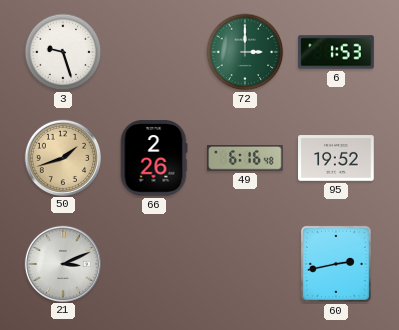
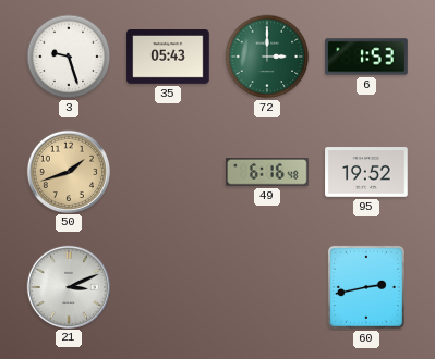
35: none -> 05:43 (168, 58)
66: 2:26 -> none (154, 158)
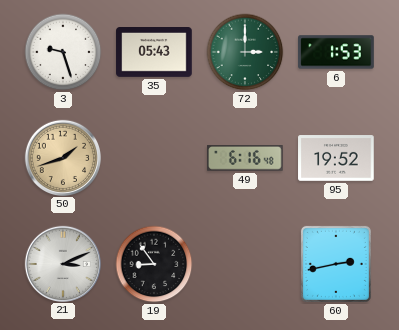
19: none -> 8:54 (154, 264)
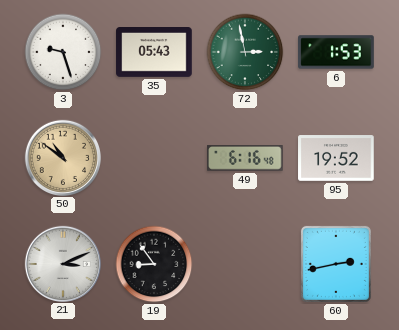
72: 3:00 -> 2:58 (245, 52)
50: 1:42 -> 10:51 (62, 157)
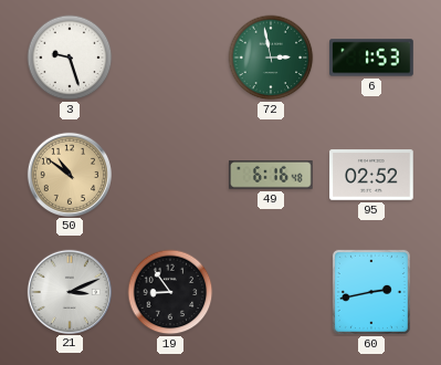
35: 05:43 -> none (154, 53)
95: 19:52 -> 02:52 (371, 175)
